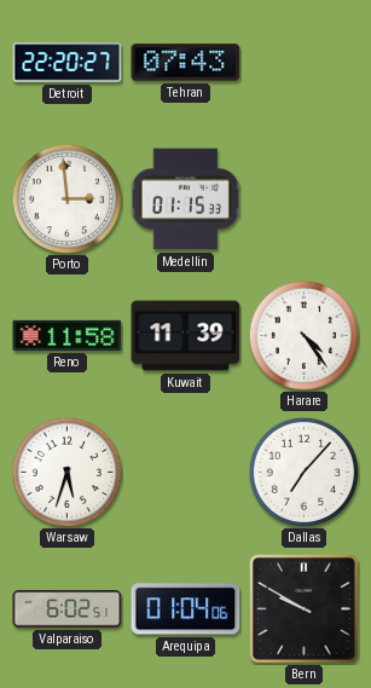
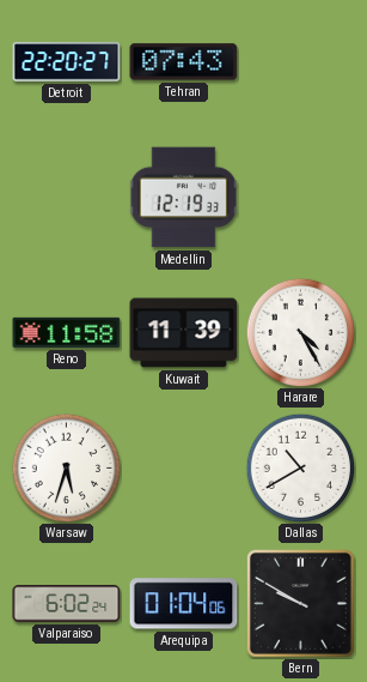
Porto: 2:59 -> none (66, 198)
Medellin: 01:15 -> 12:19 (183, 198)
Harare: 4:24 -> 4:25 (300, 332)
Dallas: 7:07 -> 10:40 (300, 467)
Valparaiso: 6:02:51 -> 6:02:24 (67, 604)
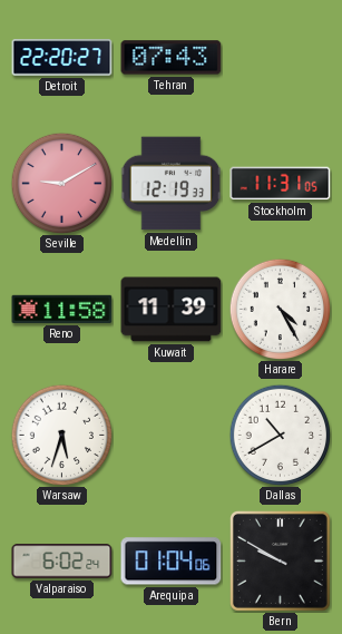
Seville: none -> 9:10 (61, 183)
Stockholm: none -> 11:31 (281, 184)
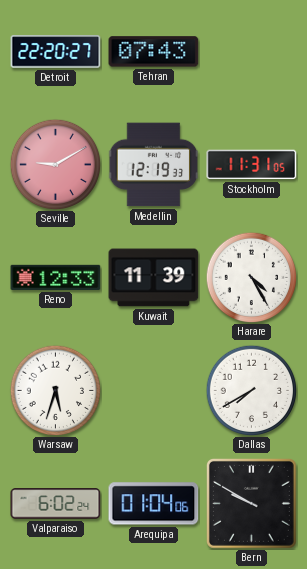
Reno: 11:58 -> 12:33 (56, 277)
Dallas: 10:40 -> 7:40 (251, 390)
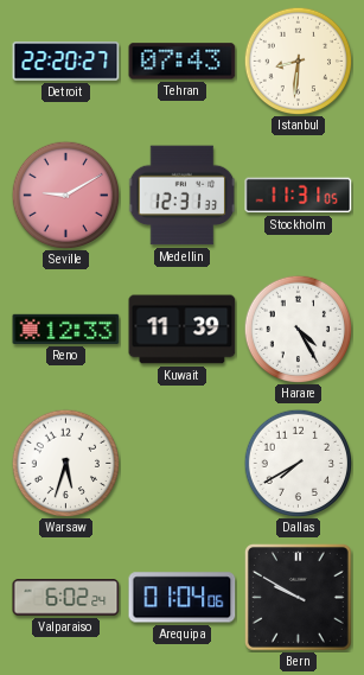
Istanbul: none -> 8:31 (298, 61)
Medellin: 12:19 -> 12:31 (181, 196)
